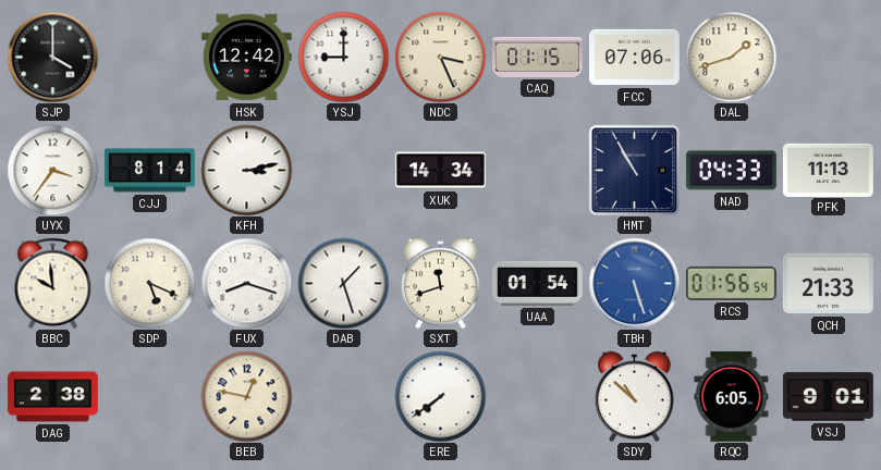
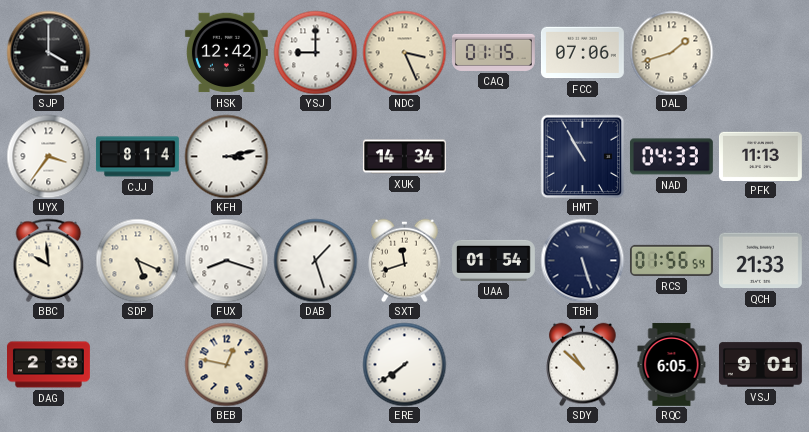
TBH dial: blue -> navy (582, 260)
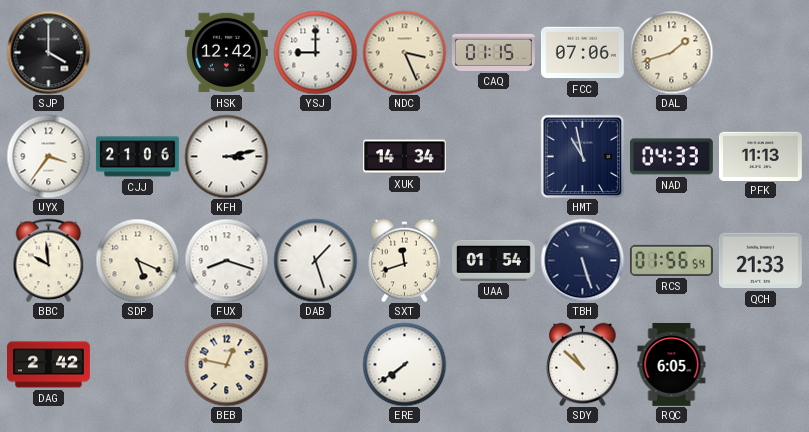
CJJ: 8:14 -> 21:06 (137, 157)
HMT: 10:55 -> 10:58 (582, 156)
DAG: 2:38 -> 2:42 (49, 365)
VSJ: 9:01 -> none (760, 365)
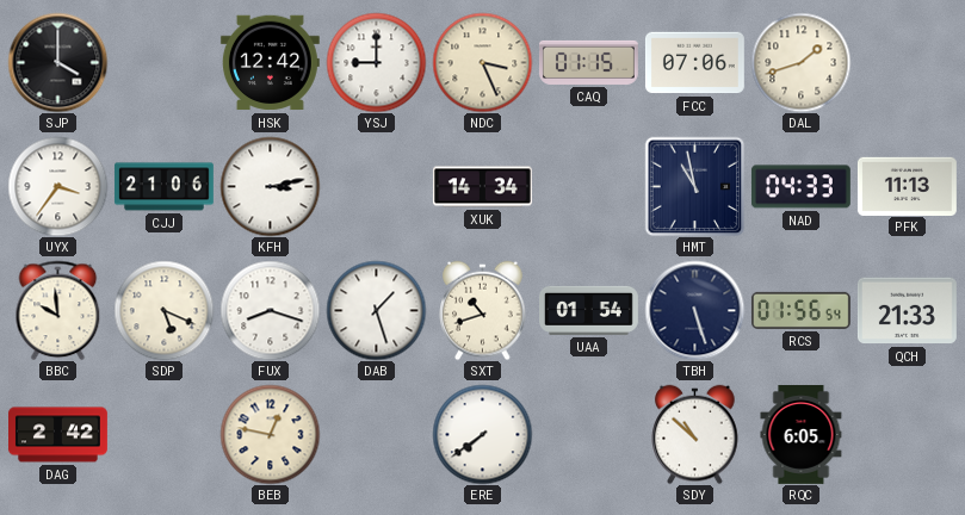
SXT: 11:42 -> 10:42 (483, 310)
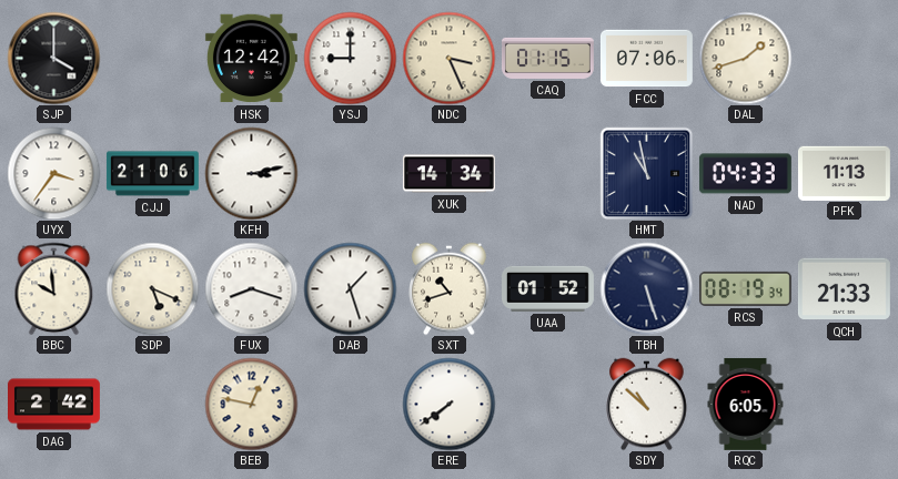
UAA: 01:54 -> 01:52 (548, 288)
RCS: 01:56 -> 08:19 (745, 288)
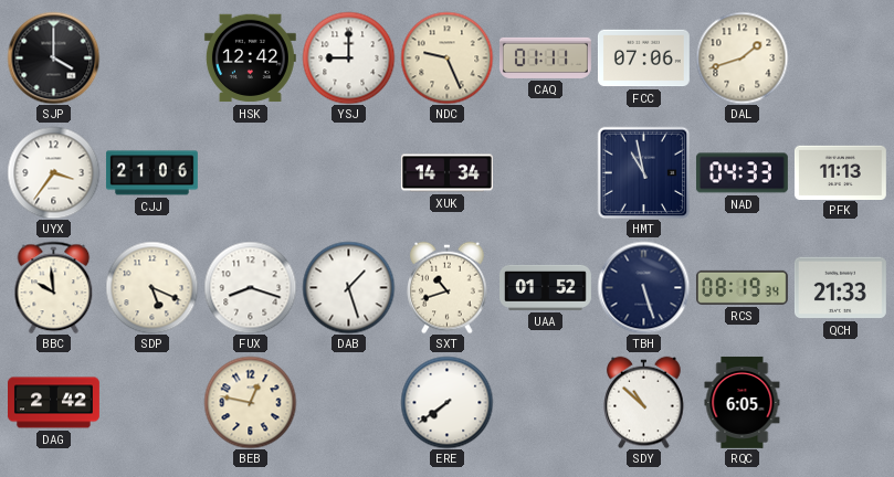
NDC: 3:26 -> 9:26 (446, 57)
CAQ: 01:15 -> 01:11 (545, 57)
KFH: 3:13 -> none (251, 173)
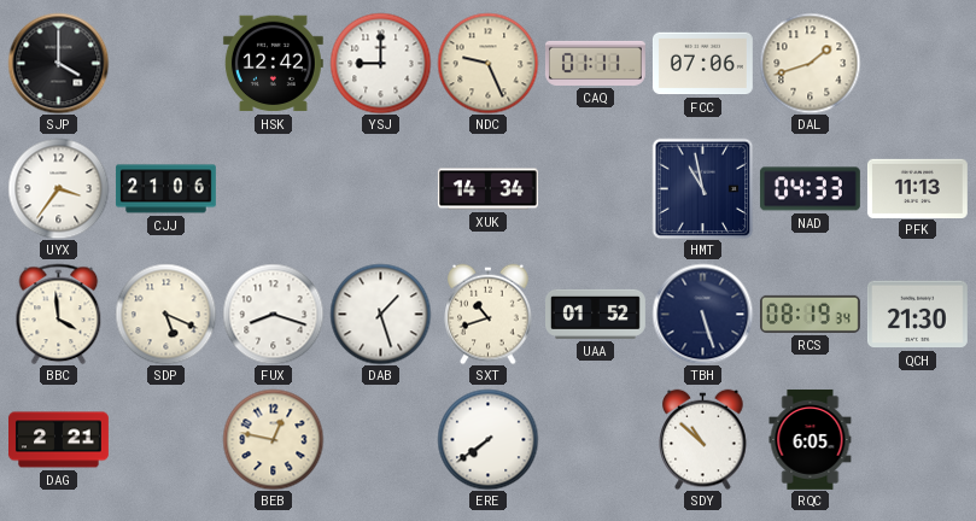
BBC: 9:59 -> 3:59 (59, 314)
QCH: 21:33 -> 21:30 (917, 315)
DAG: 2:42 -> 2:21 (59, 440)
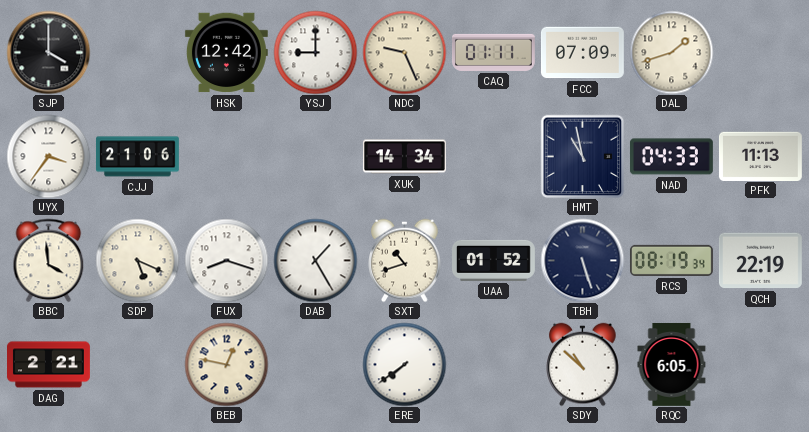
FCC: 07:06 -> 07:09 (582, 53)
DAB: 1:27 -> 1:25 (315, 260)
QCH: 21:30 -> 22:19 (760, 261)
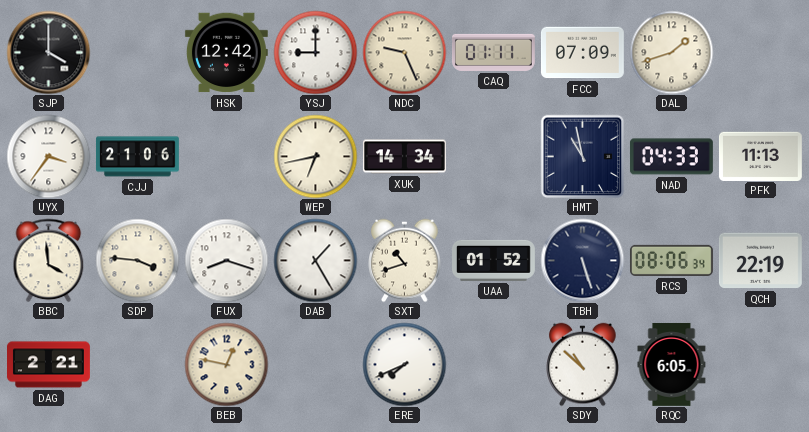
WEP: none -> 6:43 (315, 156)
SDP: 5:19 -> 3:46 (137, 260)
RCS: 08:19 -> 08:06 (671, 260)
ERE: 7:39 -> 7:41 (404, 364)
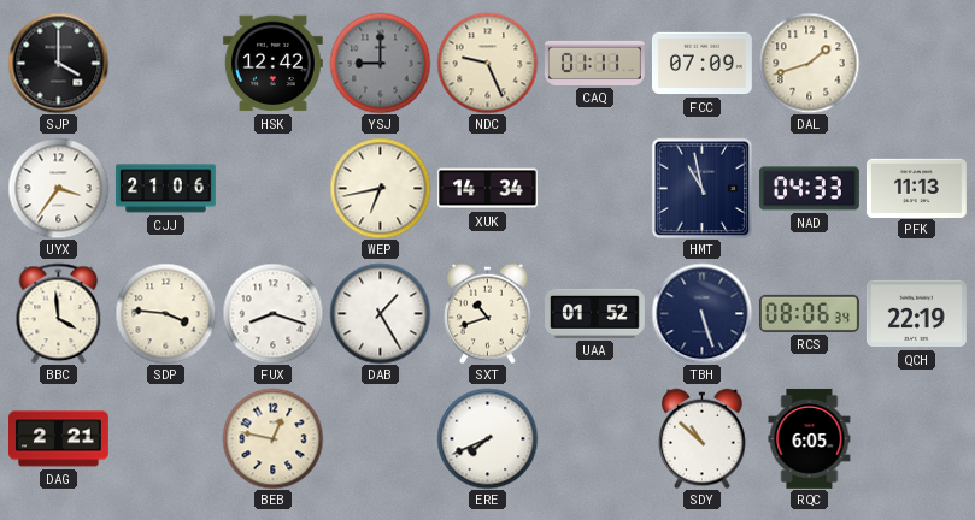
YSJ dial: white -> grey (380, 63)
